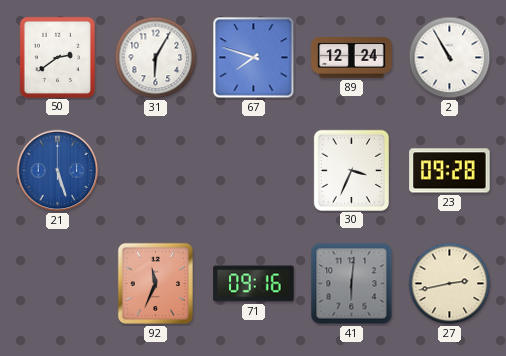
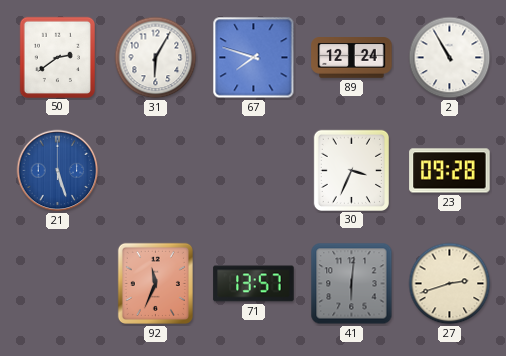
71: 09:16 -> 13:57 (254, 284)
27: 2:43 -> 2:42 (450, 284)
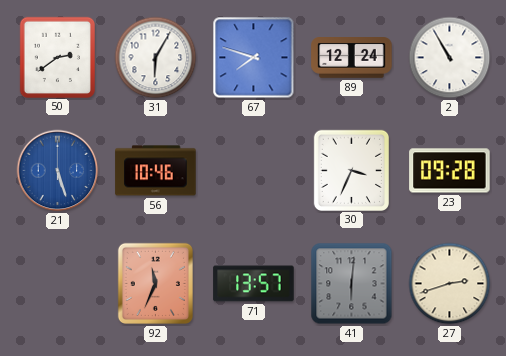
56: none -> 10:46 (156, 171)
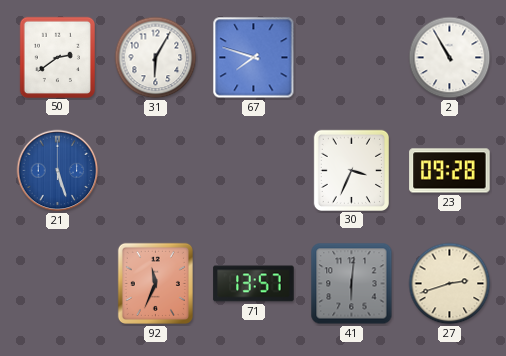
89: 12:24 -> none (352, 58)
56: 10:46 -> none (156, 171)
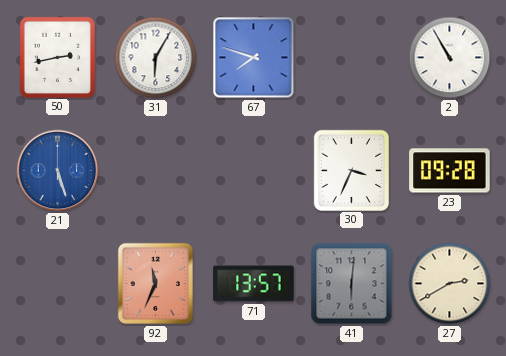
50: 2:39 -> 2:43 (57, 57)
27: 2:42 -> 2:40 (450, 284)
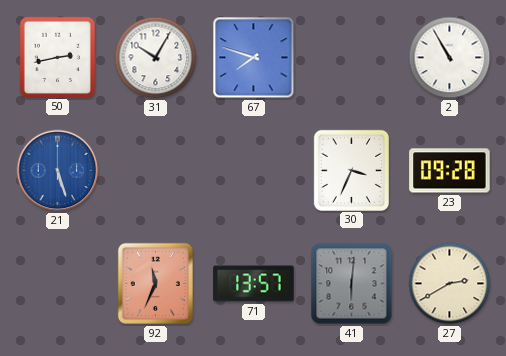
31: 6:05 -> 10:05 (156, 58)
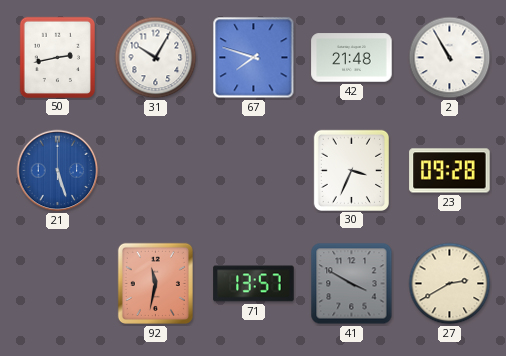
42: none -> 21:48 (352, 58)
92: 11:34 -> 11:32 (155, 283)
41: 6:01 -> 3:50 (352, 284)
